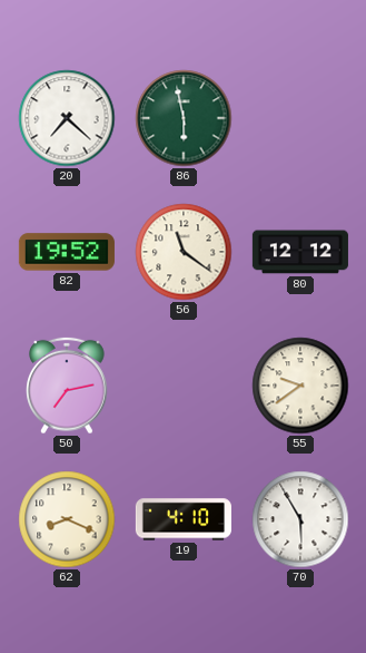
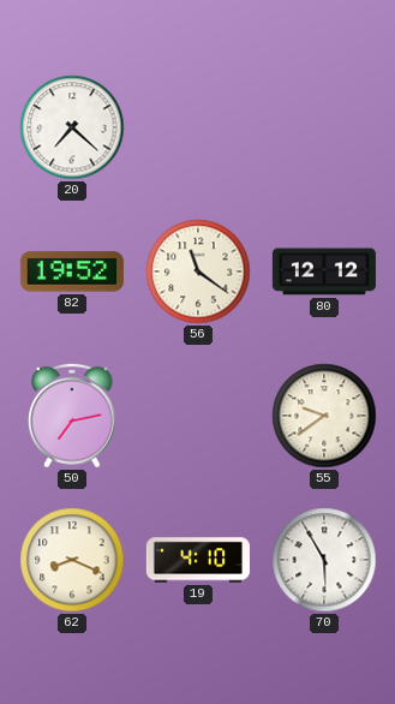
86: 5:58 -> none (184, 118)
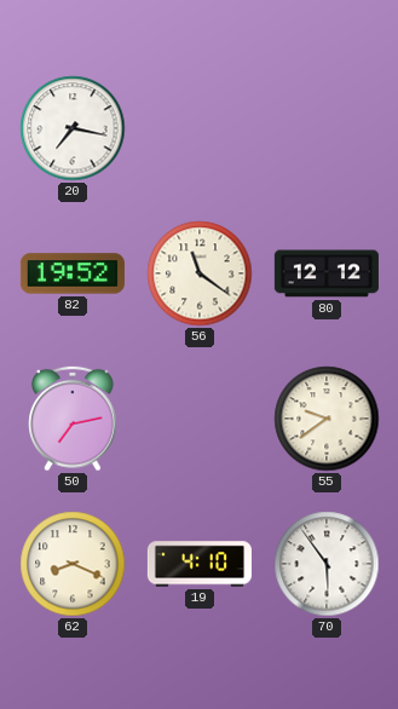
20: 7:22 -> 7:17 (73, 128)
70: 5:55 -> 5:54 (327, 564)
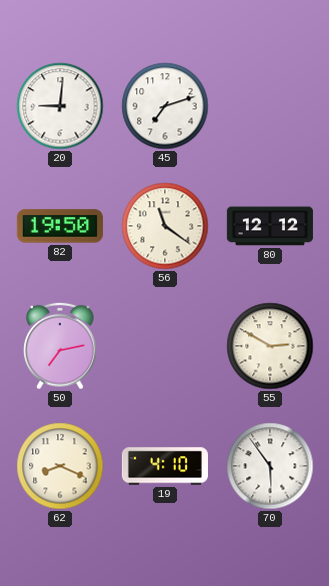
20: 7:17 -> 9:01 (60, 106)
45: none -> 7:12 (165, 106)
82: 19:52 -> 19:50 (60, 226)
55: 9:39 -> 2:50 (270, 346)
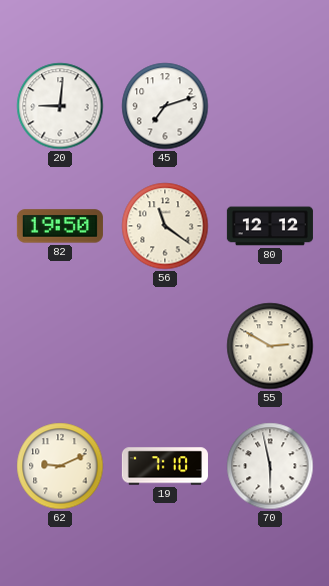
50: 7:13 -> none (60, 346)
62: 8:19 -> 9:11 (60, 466)
19: 4:10 -> 7:10 (165, 466)
70: 5:54 -> 5:58 (270, 466)
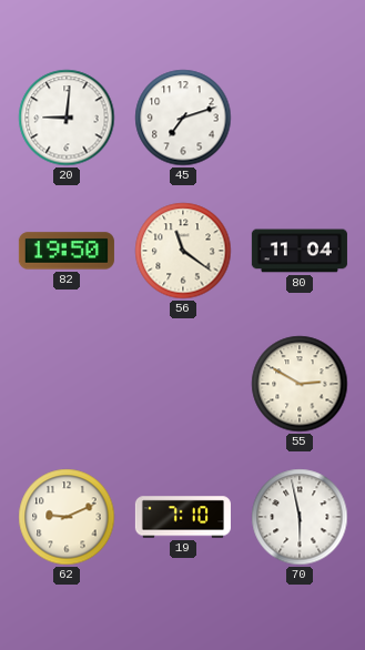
80: 12:12 -> 11:04 (300, 251)
